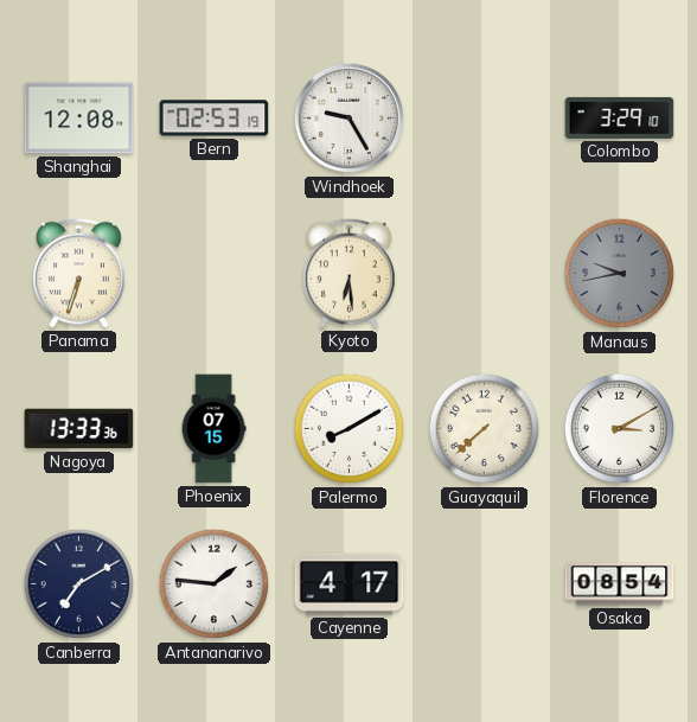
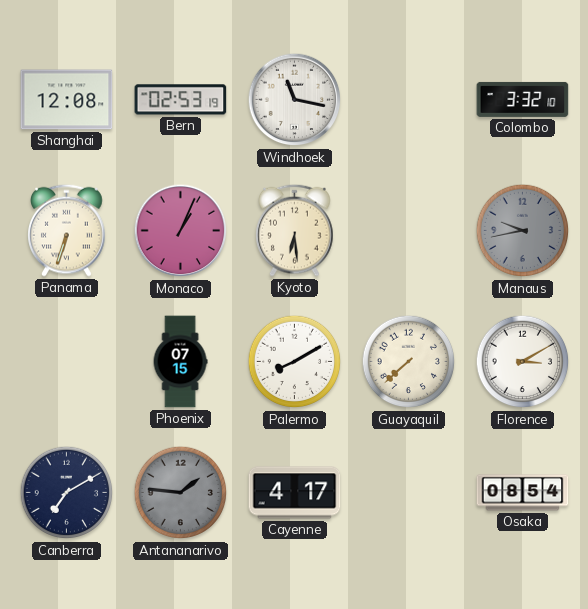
Windhoek: 9:25 -> 11:17 (295, 100)
Colombo: 3:29 -> 3:32 (523, 99)
Monaco: none -> 1:04 (181, 231)
Nagoya: 13:33 -> none (79, 429)
Antananarivo dial: white -> grey (181, 493)
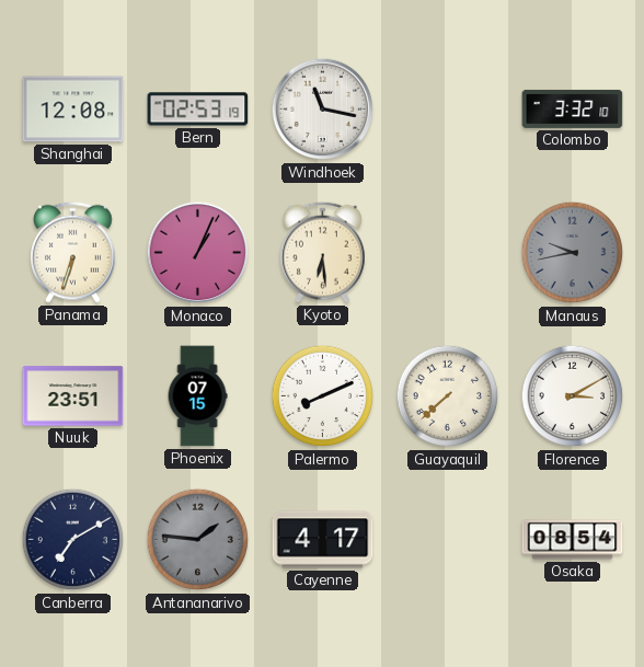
Nuuk: none -> 23:51 (73, 396)
Palermo: 8:10 -> 8:11 (323, 396)
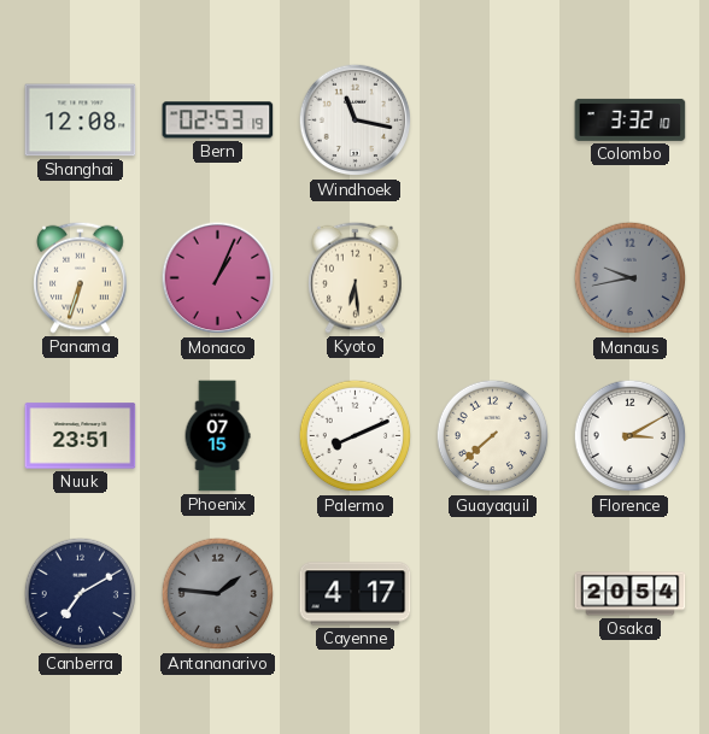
Osaka: 08:54 -> 20:54 (631, 594)
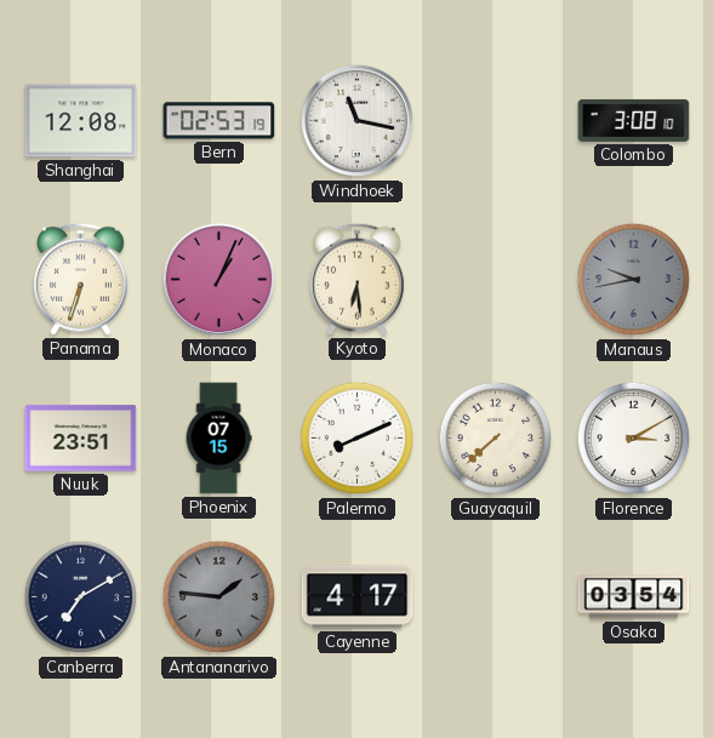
Colombo: 3:32 -> 3:08 (634, 120)
Osaka: 20:54 -> 03:54 (634, 597)
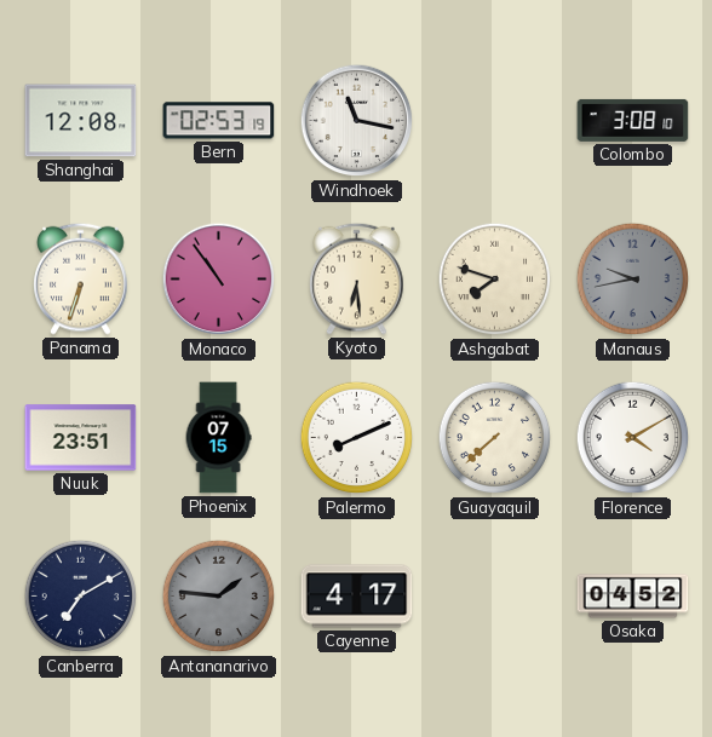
Monaco: 1:04 -> 10:54 (219, 280)
Ashgabat: none -> 7:48 (495, 280)
Florence: 3:10 -> 4:10 (633, 438)
Osaka: 03:54 -> 04:52 (633, 597)
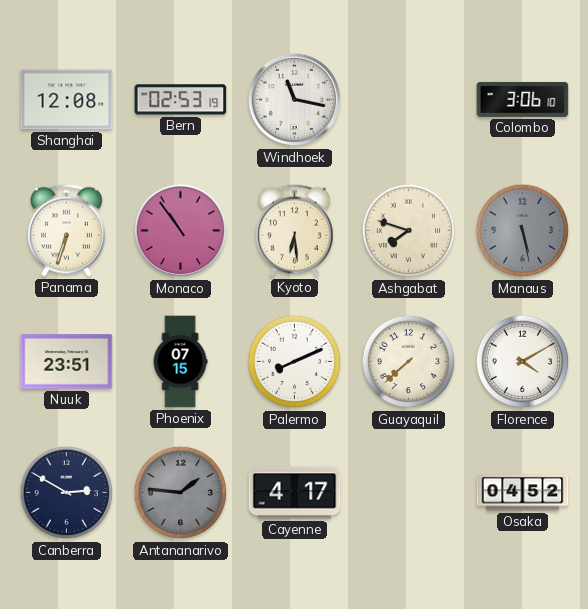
Colombo: 3:08 -> 3:06 (523, 99)
Manaus: 9:43 -> 5:28 (523, 231)
Canberra: 7:10 -> 2:50 (67, 493)
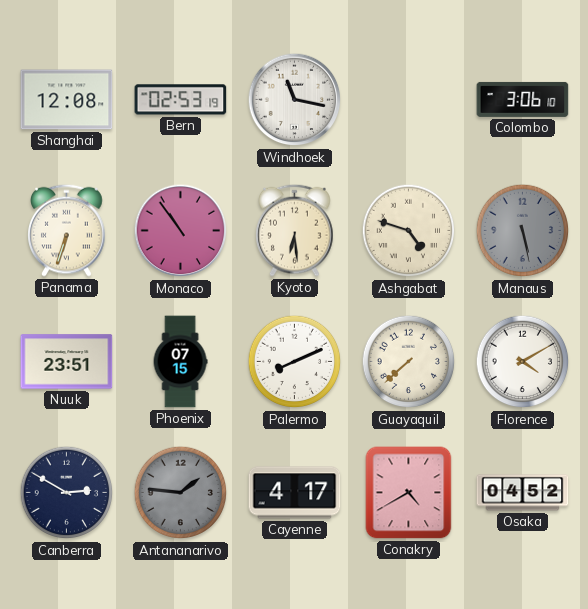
Ashgabat: 7:48 -> 4:48 (409, 231)
Conakry: none -> 4:40 (409, 493)
